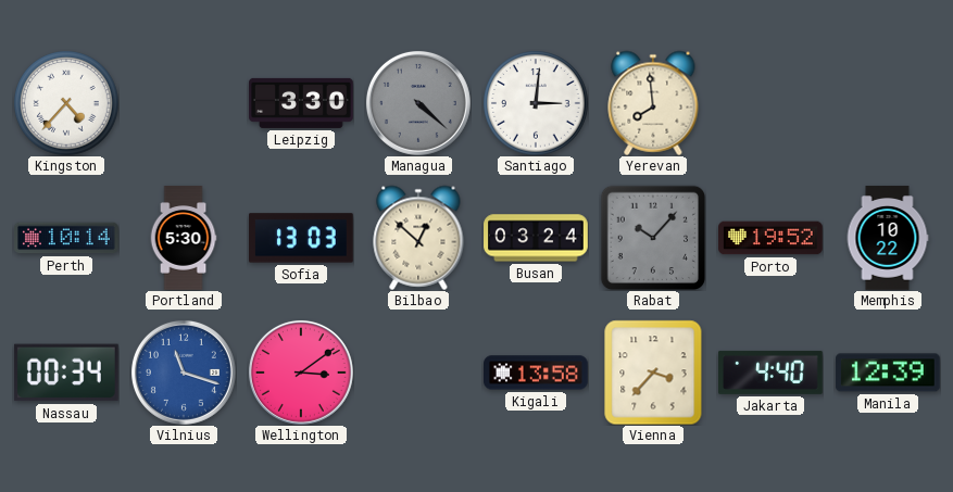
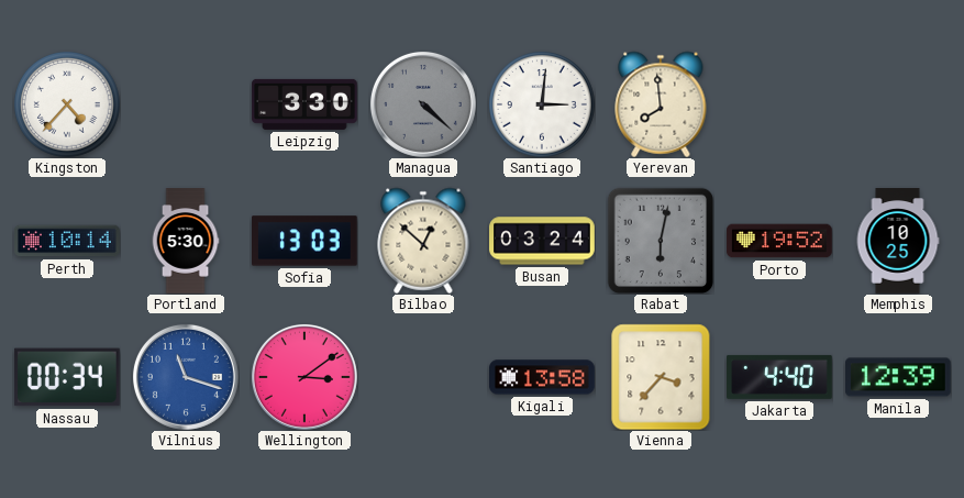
Rabat: 10:07 -> 6:02 (661, 241)
Memphis: 10:22 -> 10:25 (898, 241)
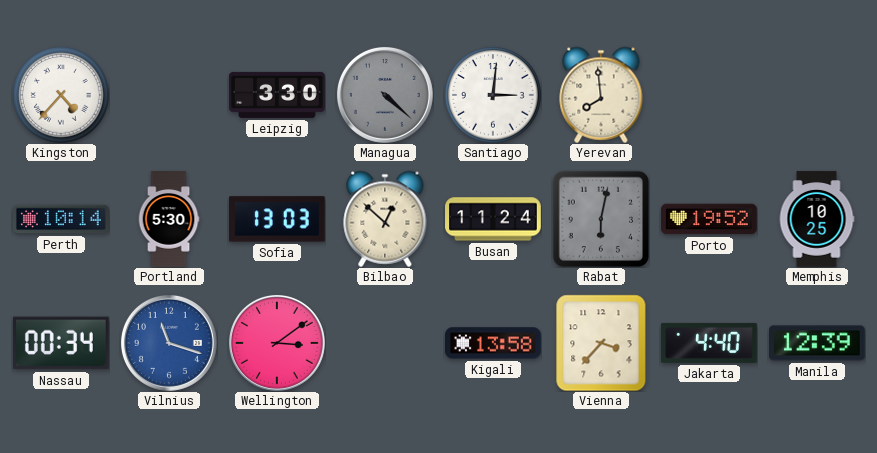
Busan: 03:24 -> 11:24 (493, 219)
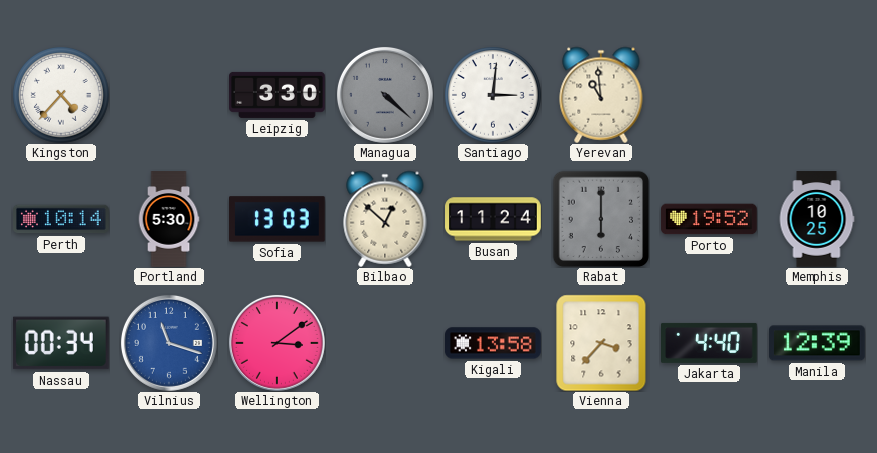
Yerevan: 7:59 -> 10:59 (601, 95)
Rabat: 6:02 -> 6:00 (601, 219)
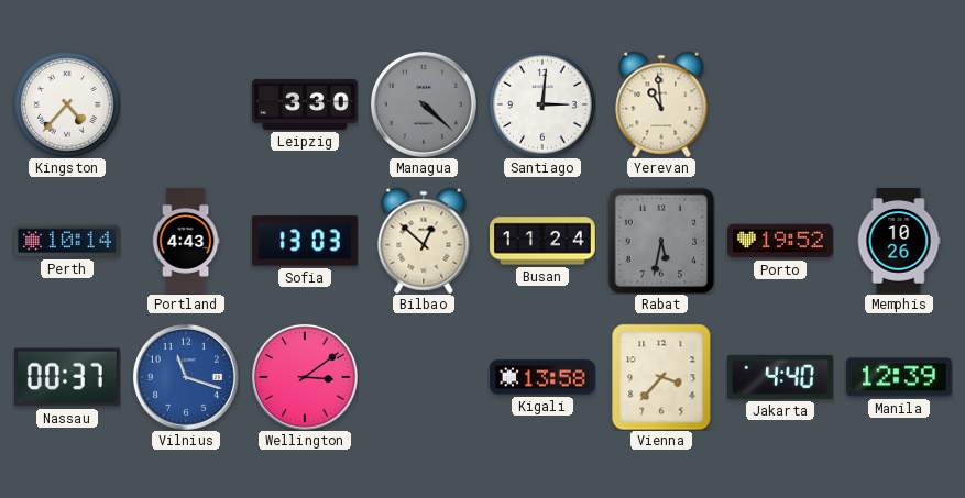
Portland: 5:30 -> 4:43 (186, 241)
Rabat: 6:00 -> 5:32 (661, 241)
Memphis: 10:25 -> 10:26 (899, 241)
Nassau: 00:34 -> 00:37 (67, 377)
